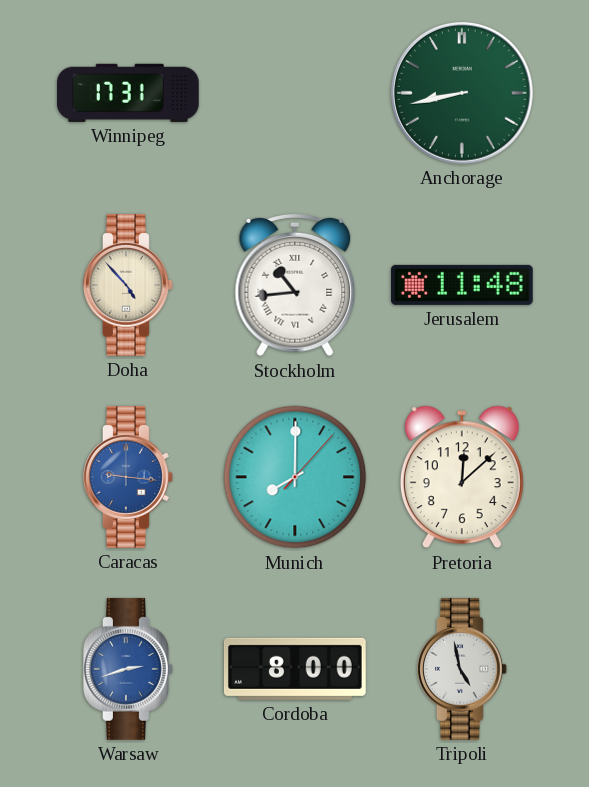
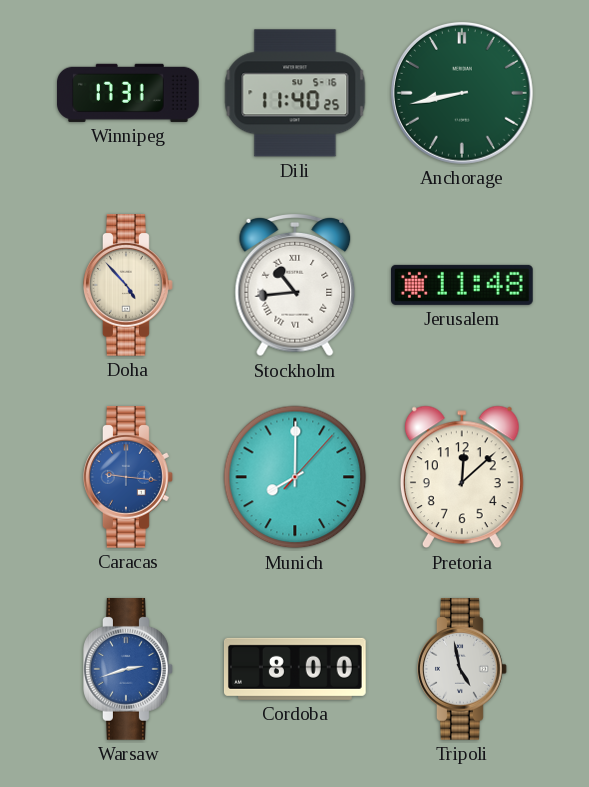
Dili: none -> 11:40 (295, 93)
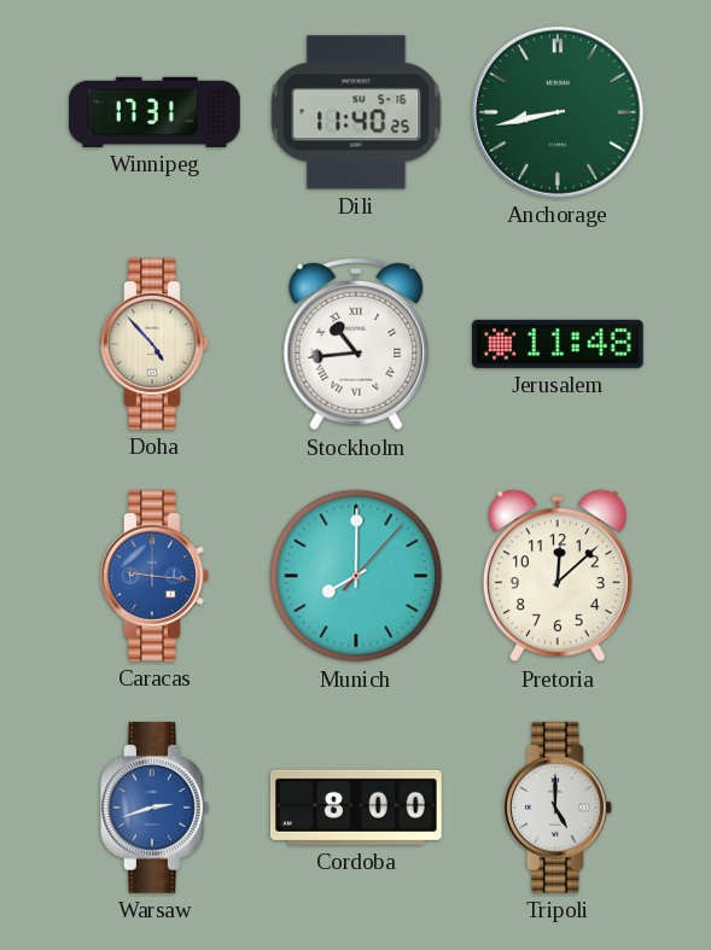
Tripoli: 4:58 -> 5:00 (559, 809)
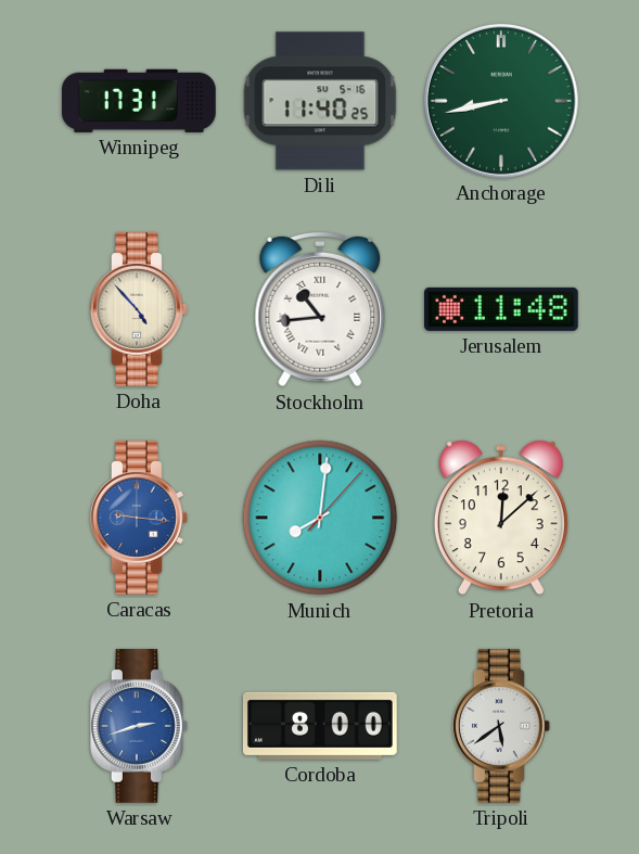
Munich: 8:00 -> 8:01 (320, 518)
Tripoli: 5:00 -> 5:39 (502, 727)
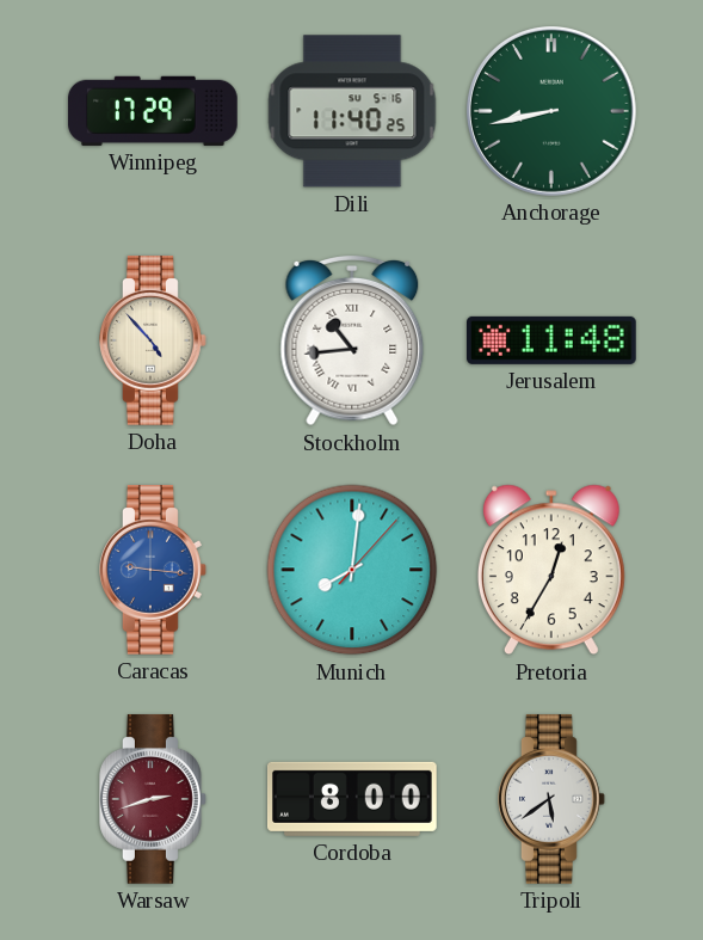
Winnipeg: 17:31 -> 17:29 (154, 111)
Pretoria: 12:08 -> 12:35 (551, 570)
Warsaw dial: blue -> burgundy (154, 800)
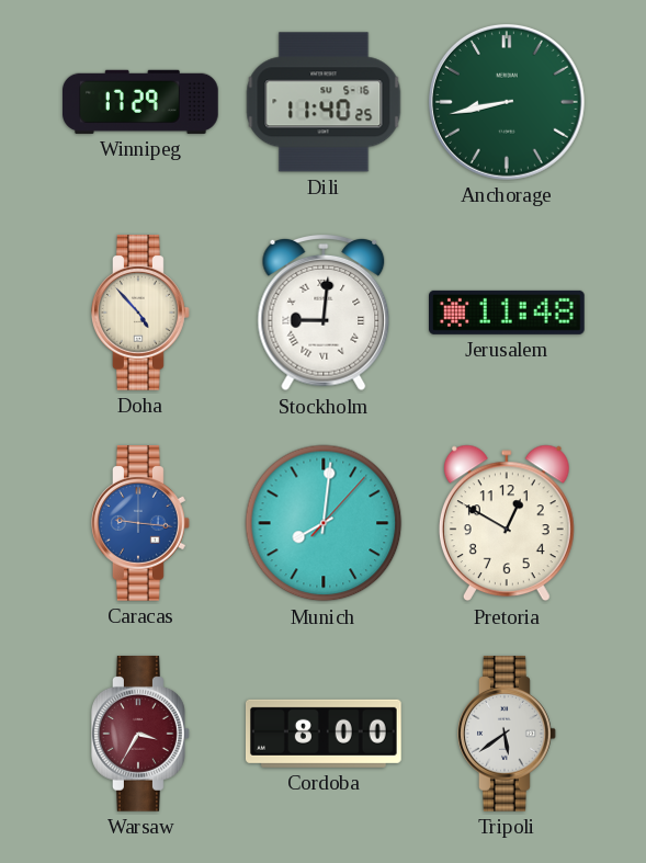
Stockholm: 10:44 -> 9:01 (324, 313)
Pretoria: 12:35 -> 12:50 (507, 523)
Warsaw: 2:42 -> 3:35 (141, 735)
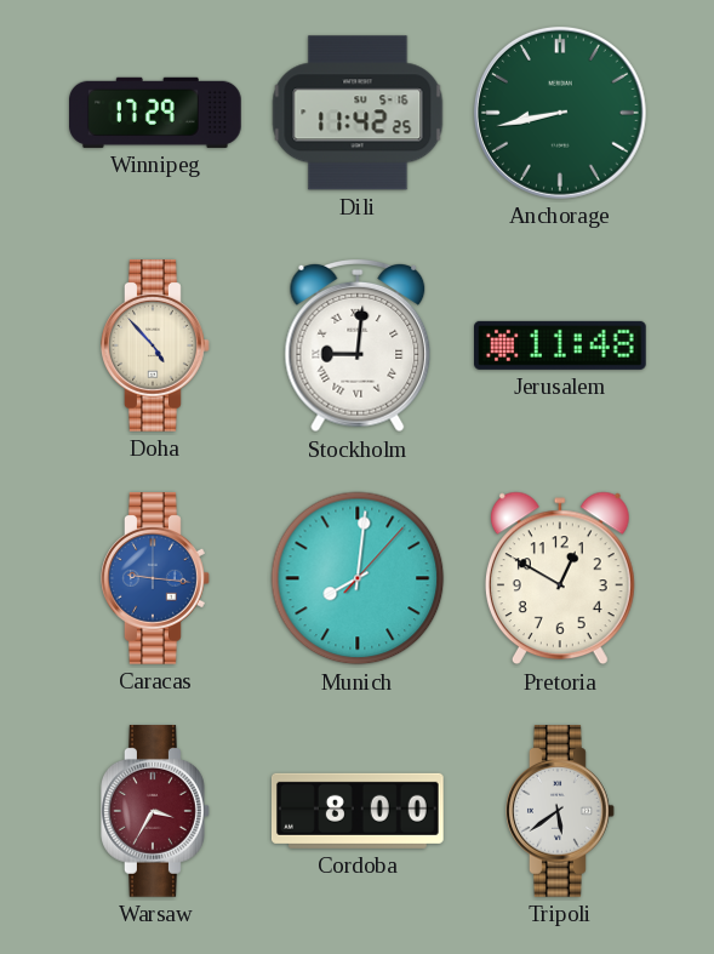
Dili: 11:40 -> 11:42 (358, 113)
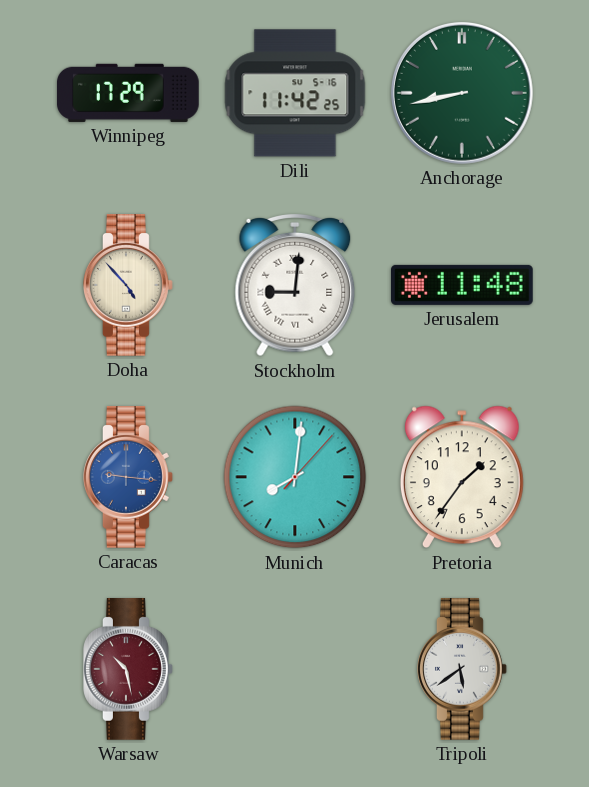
Pretoria: 12:50 -> 1:36 (462, 477)
Warsaw: 3:35 -> 10:28 (129, 670)
Cordoba: 8:00 -> none (358, 811)
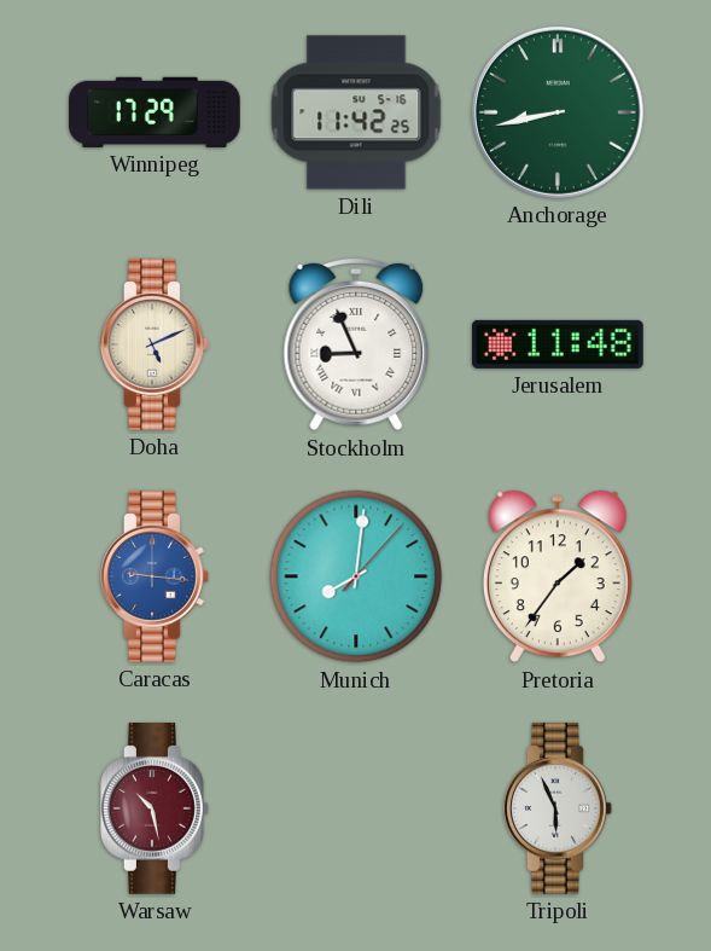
Doha: 4:53 -> 5:11 (156, 346)
Stockholm: 9:01 -> 8:56 (356, 344)
Tripoli: 5:39 -> 5:56 (559, 810)
